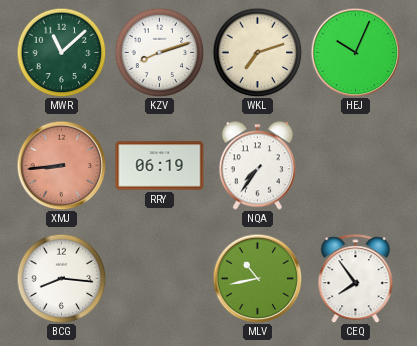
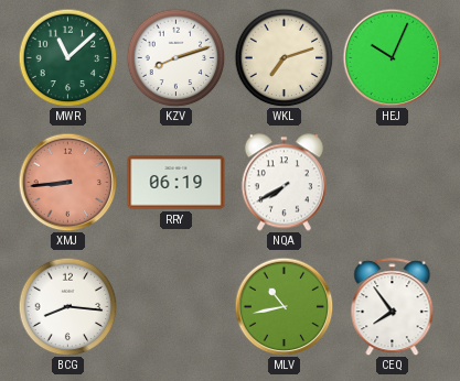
NQA: 7:36 -> 7:40 (284, 183)
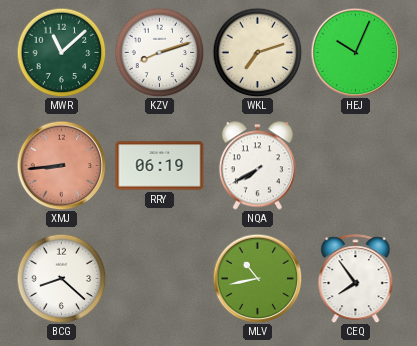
BCG: 8:16 -> 8:22 (61, 278)
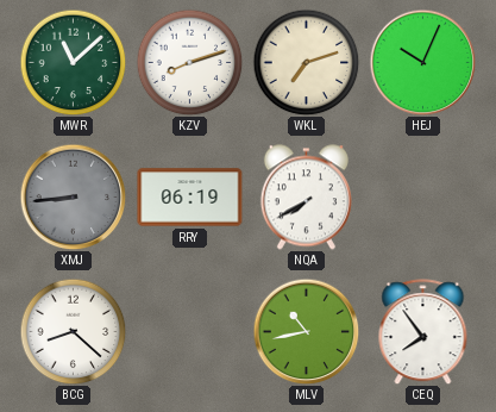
XMJ dial: salmon -> grey (73, 196)
